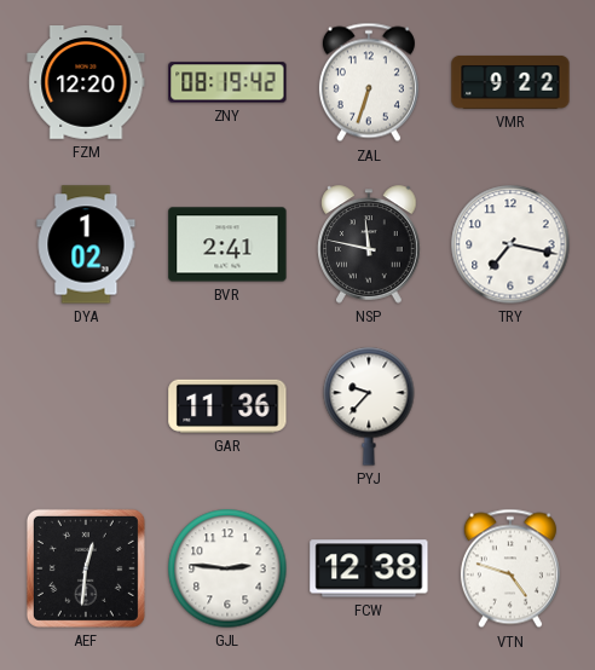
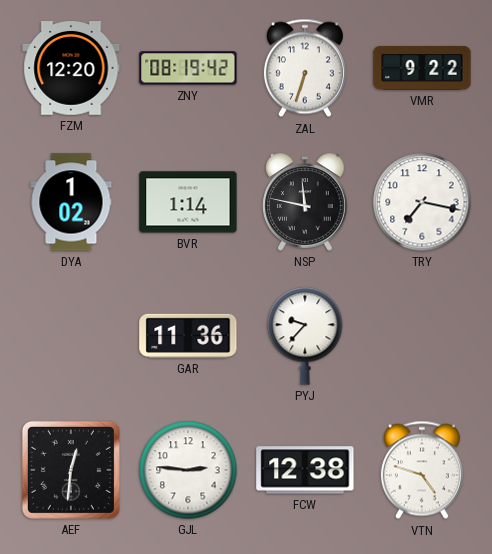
BVR: 2:41 -> 1:14 (188, 202)
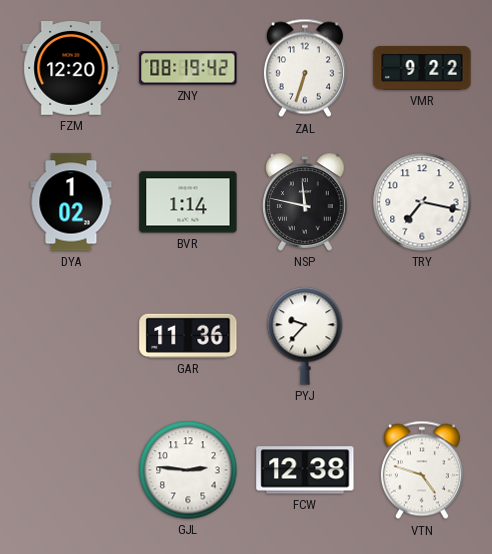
AEF: 12:31 -> none (71, 470)
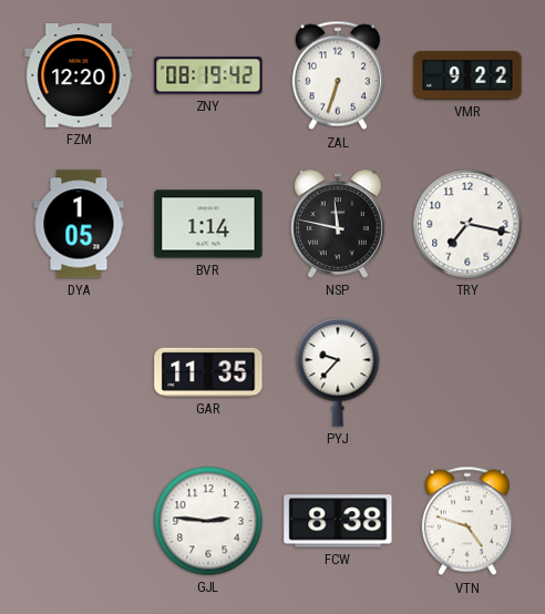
DYA: 1:02 -> 1:05 (79, 224)
GAR: 11:36 -> 11:35 (208, 372)
FCW: 12:38 -> 8:38 (338, 521)
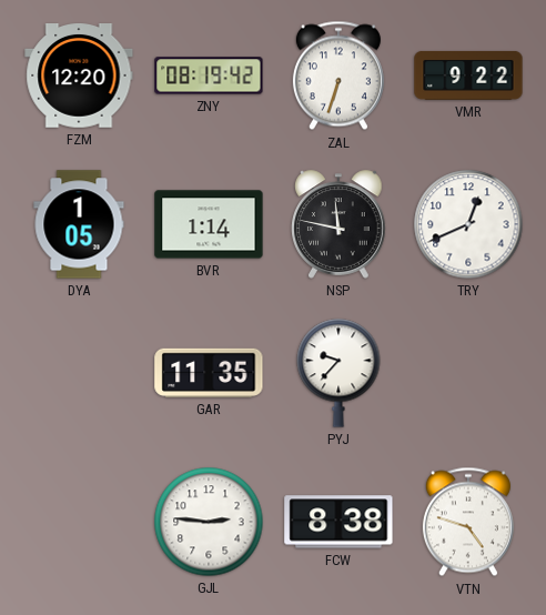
TRY: 7:17 -> 12:41 (468, 224)
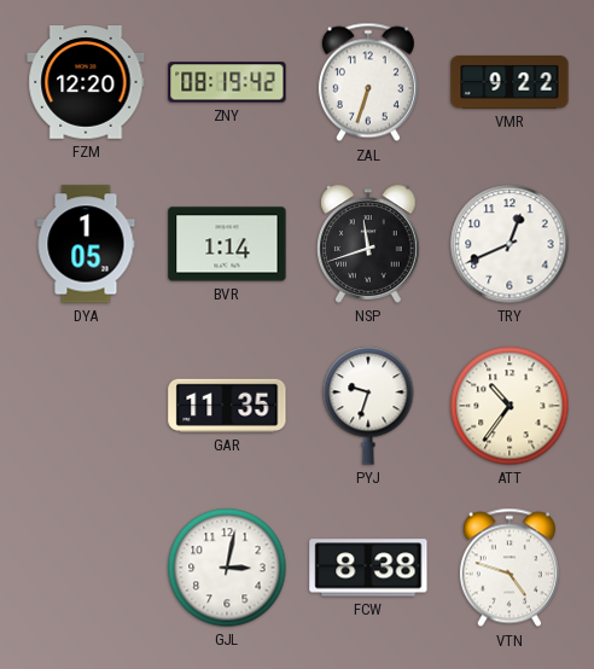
NSP: 11:47 -> 11:42 (368, 244)
PYJ: 9:37 -> 9:33 (368, 406)
ATT: none -> 10:36 (509, 406)
GJL: 2:46 -> 3:02 (227, 568)
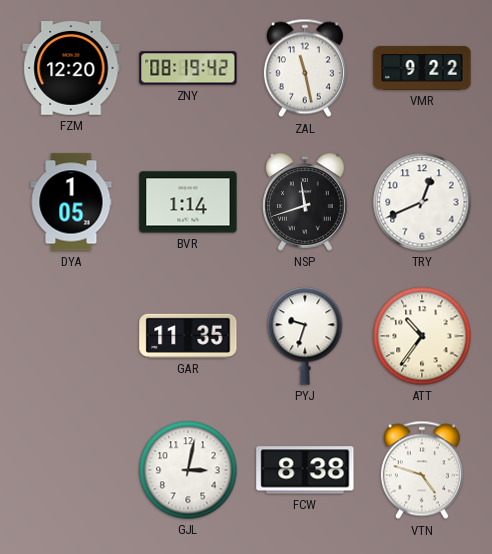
ZAL: 6:33 -> 11:28 (305, 68)
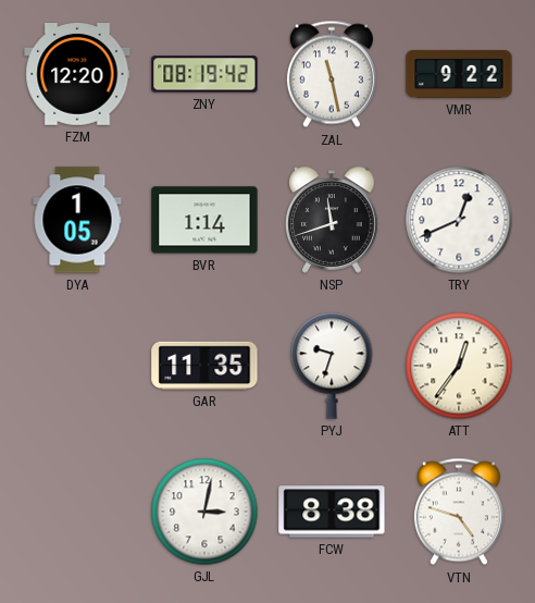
ATT: 10:36 -> 12:36 (459, 366)
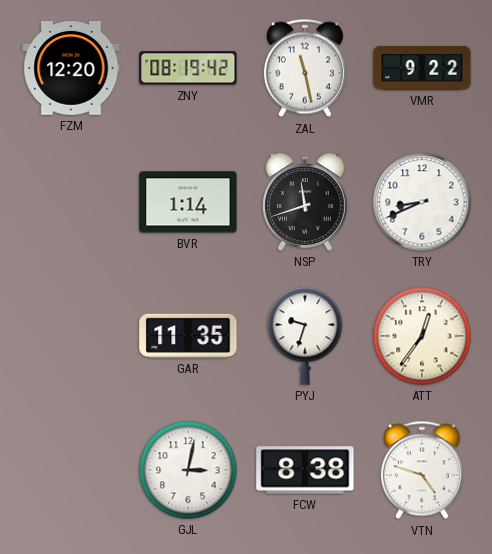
DYA: 1:05 -> none (77, 220)
TRY: 12:41 -> 8:41 (422, 202)
